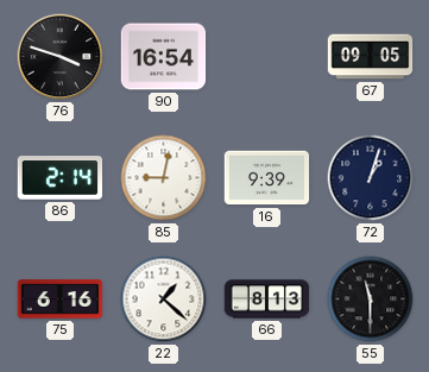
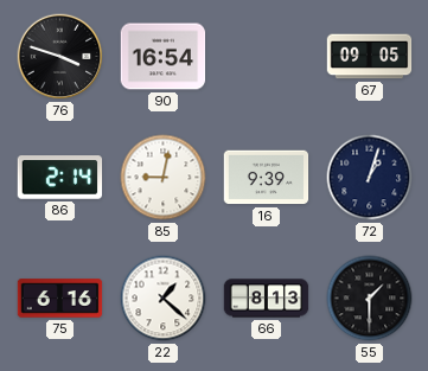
55: 11:30 -> 1:30 (370, 299)
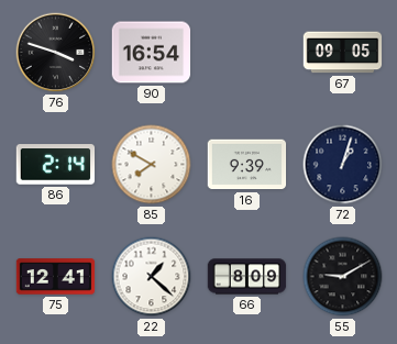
85: 9:02 -> 7:50 (152, 165)
75: 6:16 -> 12:41 (56, 277)
66: 8:13 -> 8:09 (247, 277)
55: 1:30 -> 9:10 (343, 277)
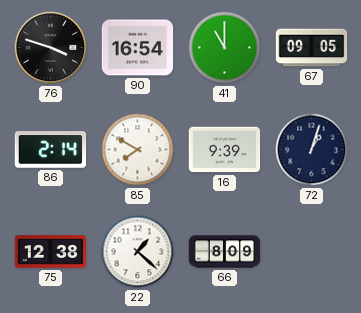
41: none -> 11:00 (225, 48)
75: 12:41 -> 12:38 (51, 252)
55: 9:10 -> none (343, 277)
